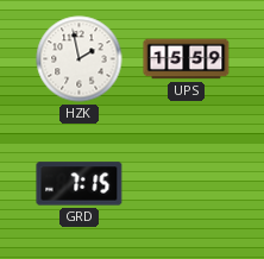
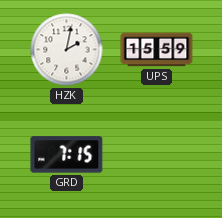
HZK: 1:58 -> 2:02 (67, 50)
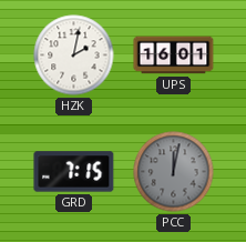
UPS: 15:59 -> 16:01 (174, 56)
PCC: none -> 12:02 (174, 172)
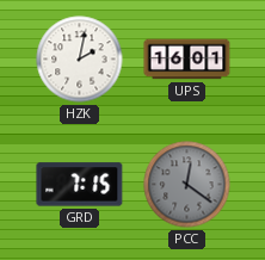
PCC: 12:02 -> 12:21 (187, 185)
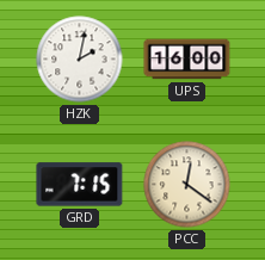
UPS: 16:01 -> 16:00 (187, 60)
PCC dial: grey -> cream (187, 185)
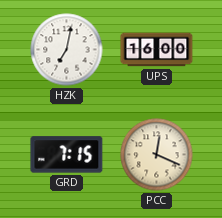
HZK: 2:02 -> 7:02 (67, 50)
PCC: 12:21 -> 12:19 (157, 155)
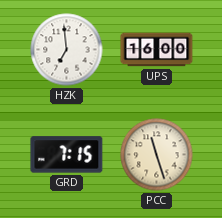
HZK: 7:02 -> 6:59 (67, 50)
PCC: 12:19 -> 11:27 (157, 155)
